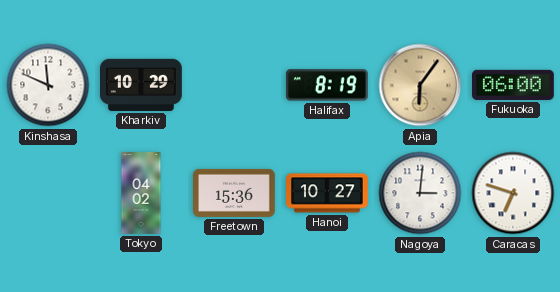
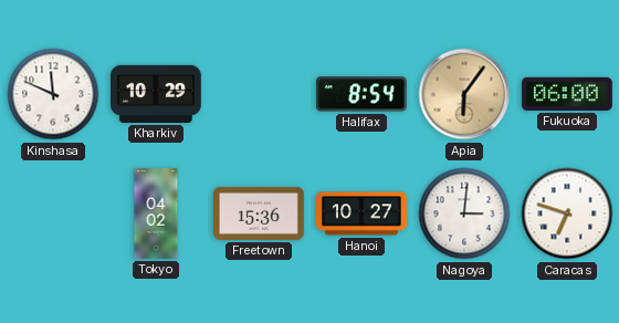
Halifax: 8:19 -> 8:54 (361, 94)
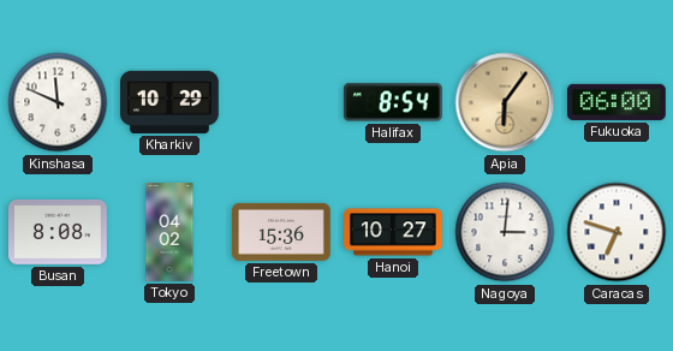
Busan: none -> 8:08 (59, 232)
